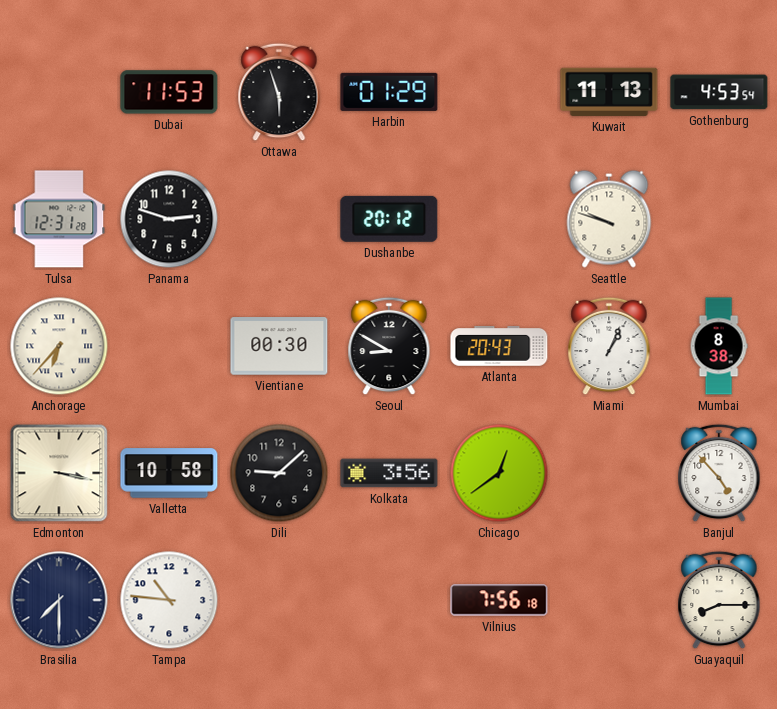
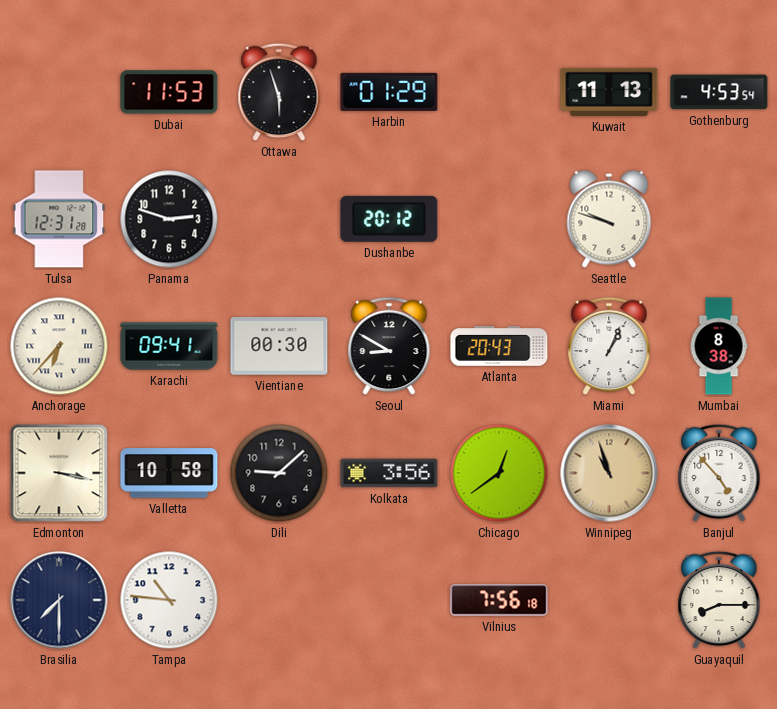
Karachi: none -> 09:41 (169, 346)
Winnipeg: none -> 10:57 (609, 473)
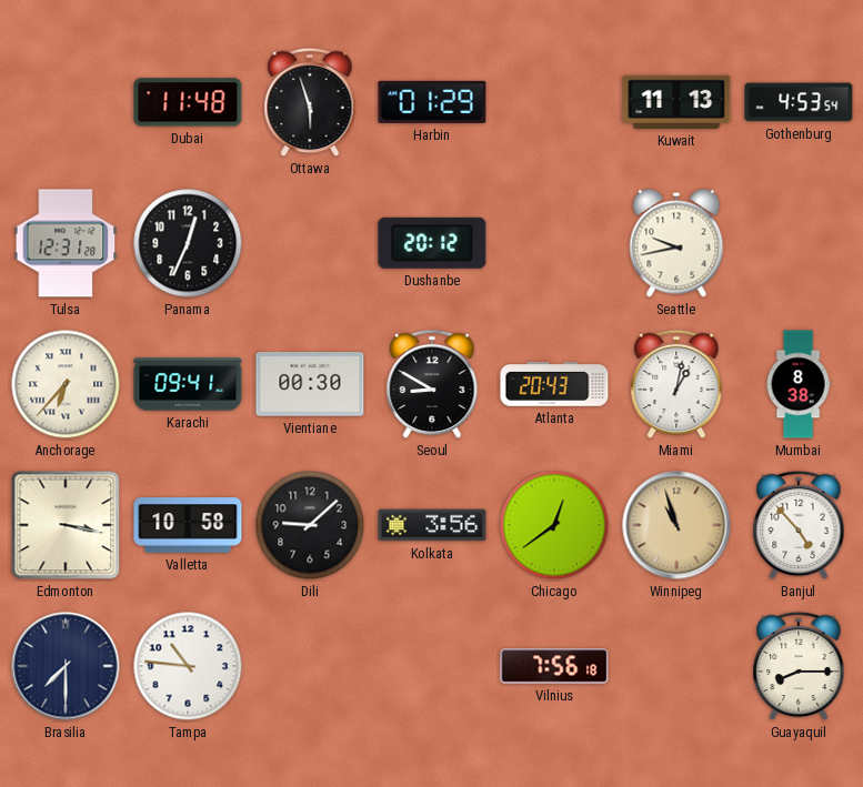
Dubai: 11:53 -> 11:48 (188, 102)
Panama: 2:48 -> 12:34 (188, 243)
Seattle: 9:48 -> 9:43 (676, 243)
Miami: 1:04 -> 1:02 (676, 384)
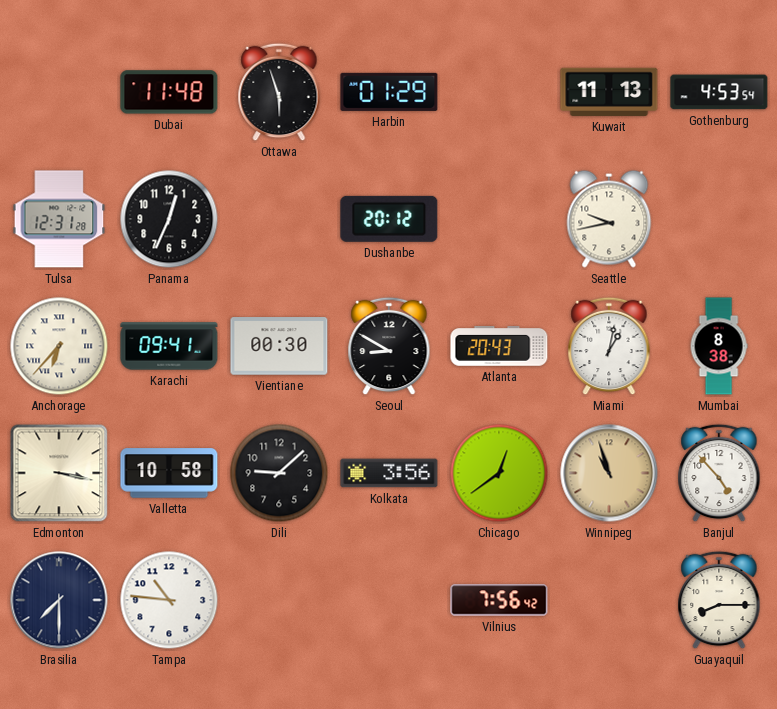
Vilnius: 7:56:18 -> 7:56:42 (499, 600)
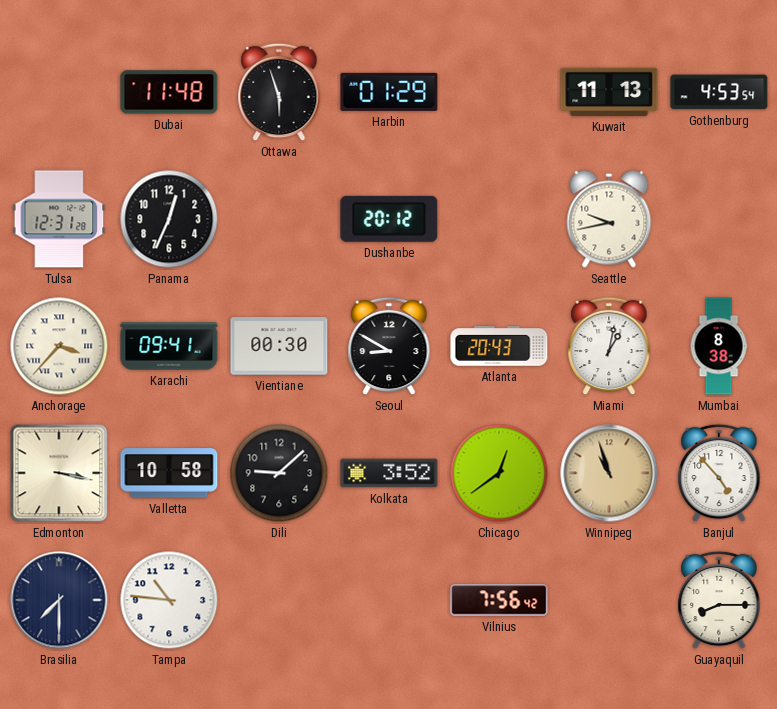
Anchorage: 6:37 -> 3:37 (59, 346)
Kolkata: 3:56 -> 3:52 (389, 473)
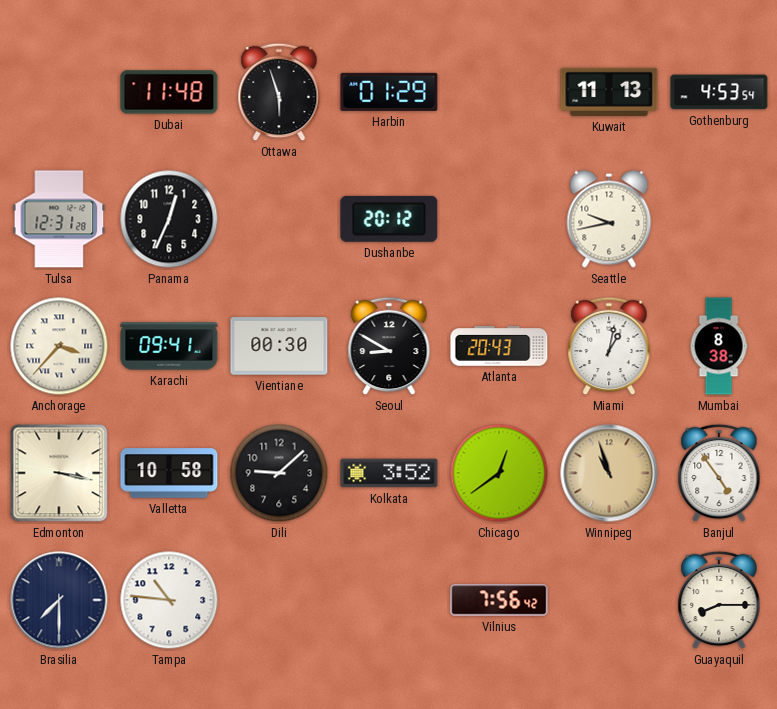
Banjul: 4:53 -> 4:54 (719, 473)
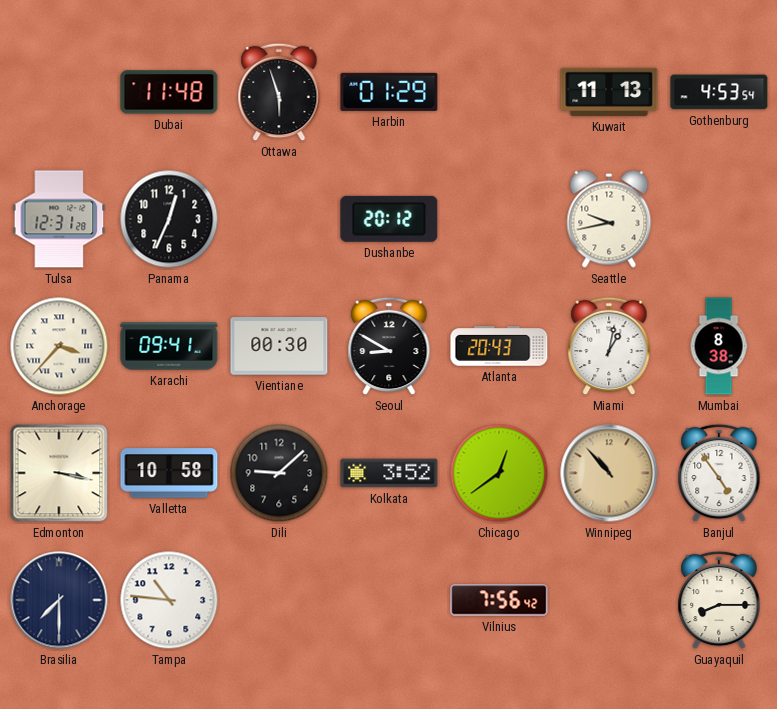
Winnipeg: 10:57 -> 10:53 (609, 473)
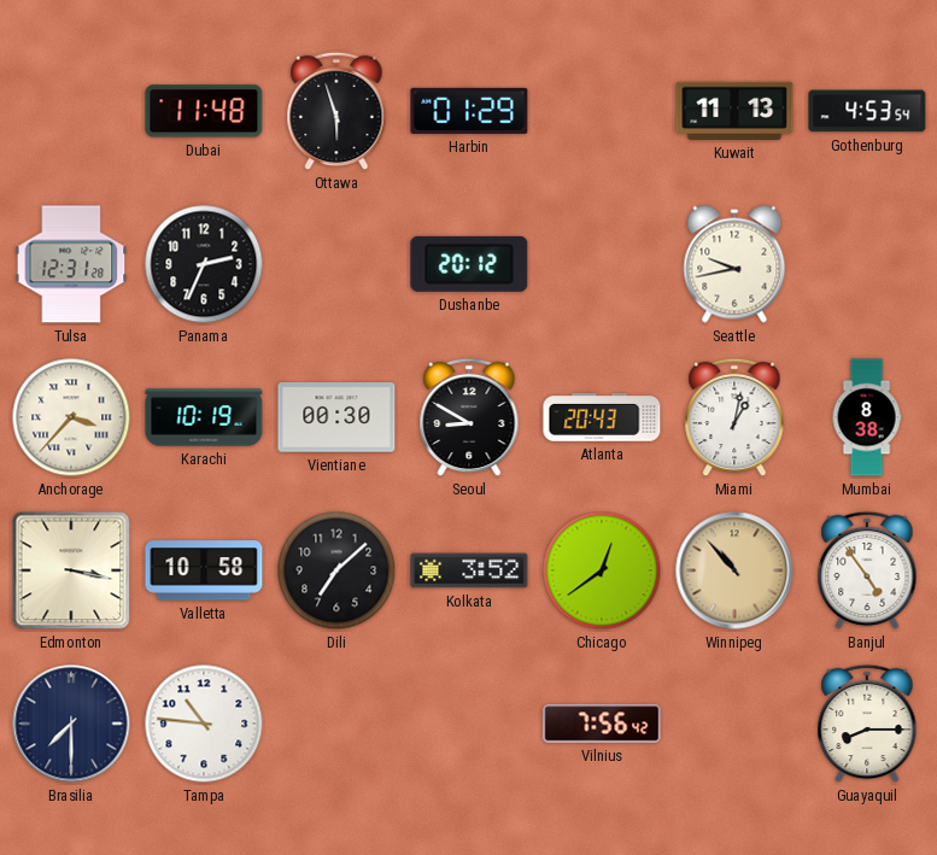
Panama: 12:34 -> 2:34 (204, 264)
Karachi: 09:41 -> 10:19 (204, 417)
Dili: 9:08 -> 7:08 (336, 570)
